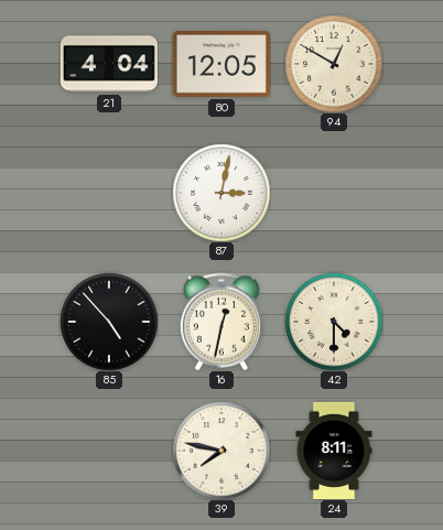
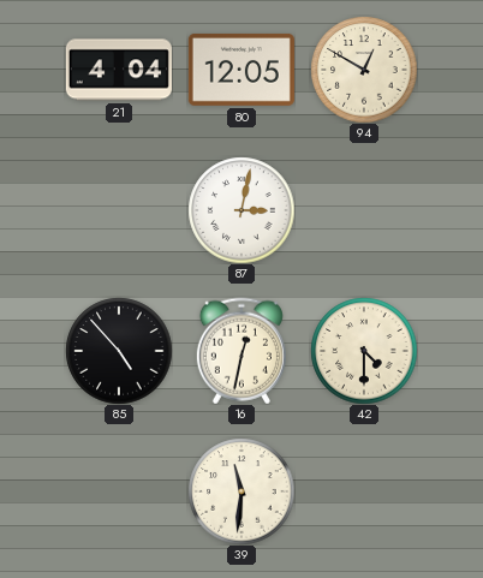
39: 7:47 -> 11:31 (241, 491)
24: 8:11 -> none (334, 451)
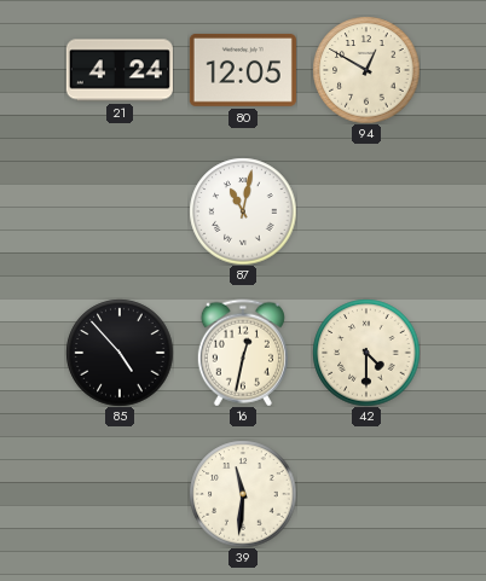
21: 4:04 -> 4:24 (120, 70)
87: 3:02 -> 11:02 (243, 211)
